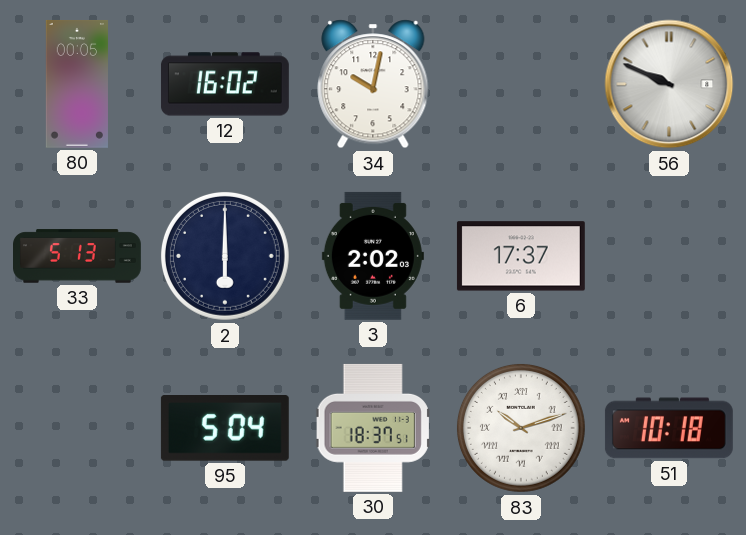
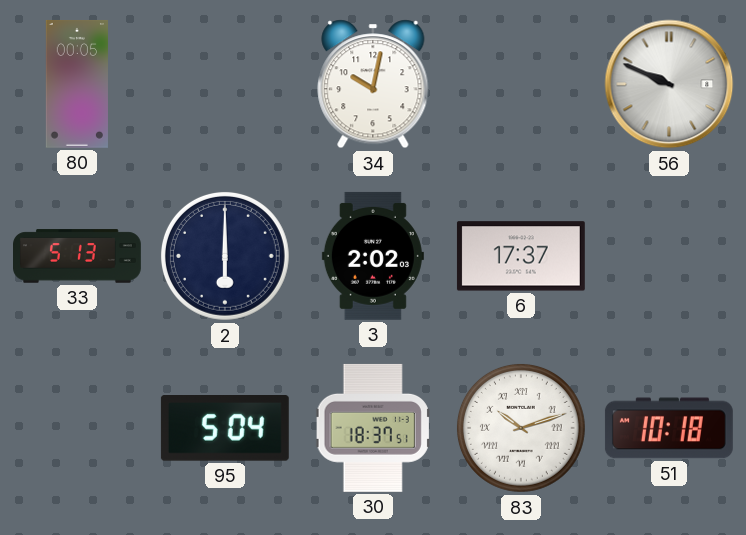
12: 16:02 -> none (225, 84)
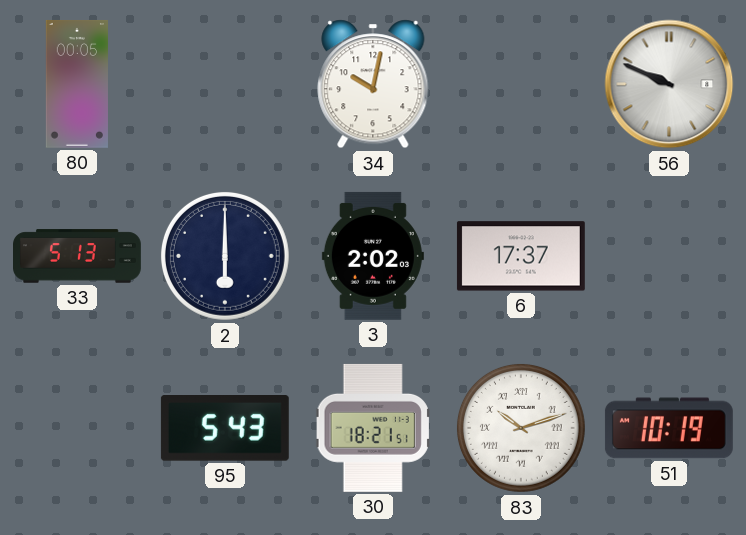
95: 5:04 -> 5:43 (225, 429)
30: 18:37 -> 18:21 (373, 428)
51: 10:18 -> 10:19 (669, 428)
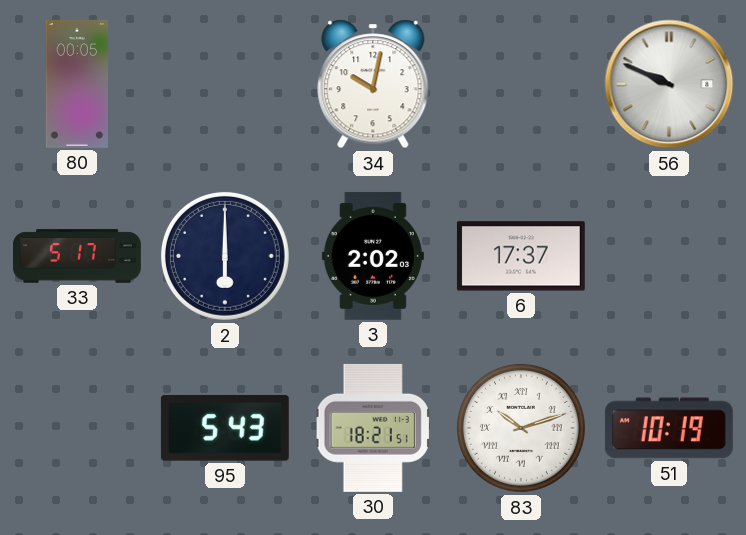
33: 5:13 -> 5:17 (78, 256)
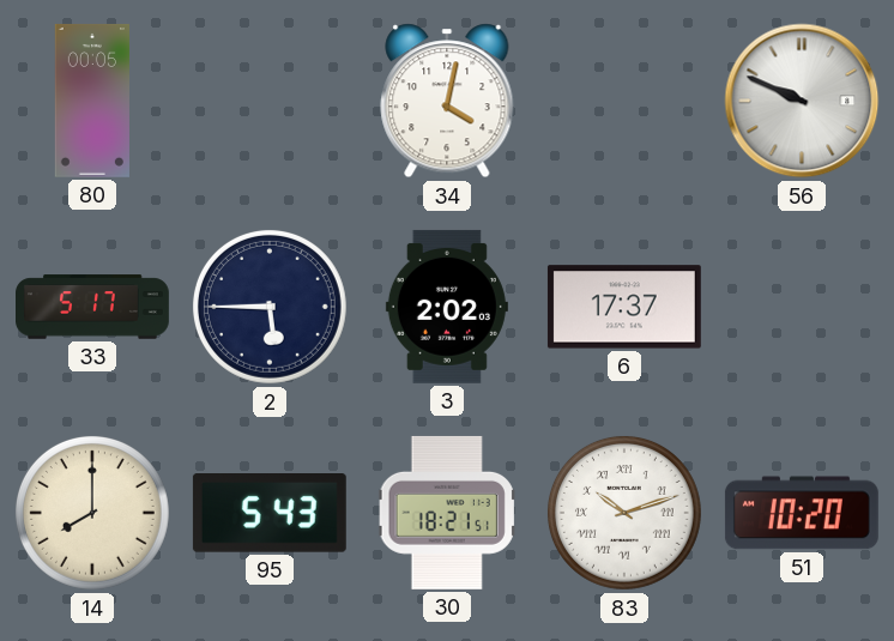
34: 10:02 -> 4:02 (447, 101)
2: 6:00 -> 5:45 (270, 307)
14: none -> 8:00 (92, 513)
51: 10:19 -> 10:20 (802, 513)
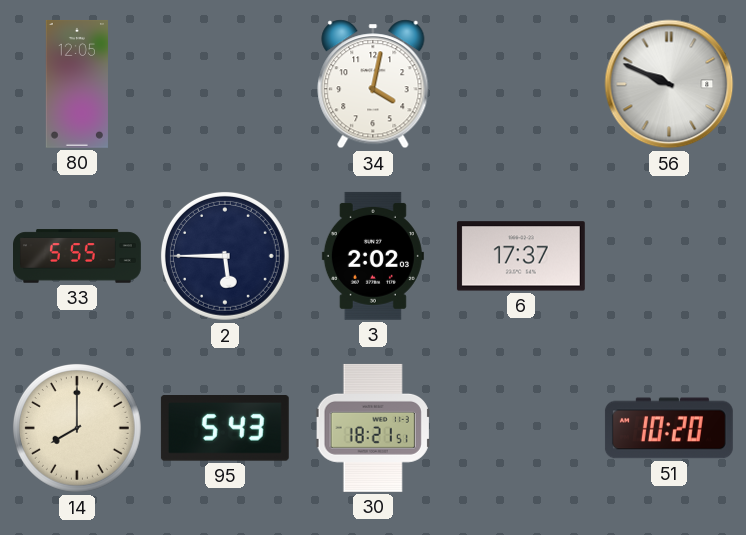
80: 00:05 -> 12:05 (77, 84)
33: 5:17 -> 5:55 (78, 256)
83: 10:12 -> none (624, 513)
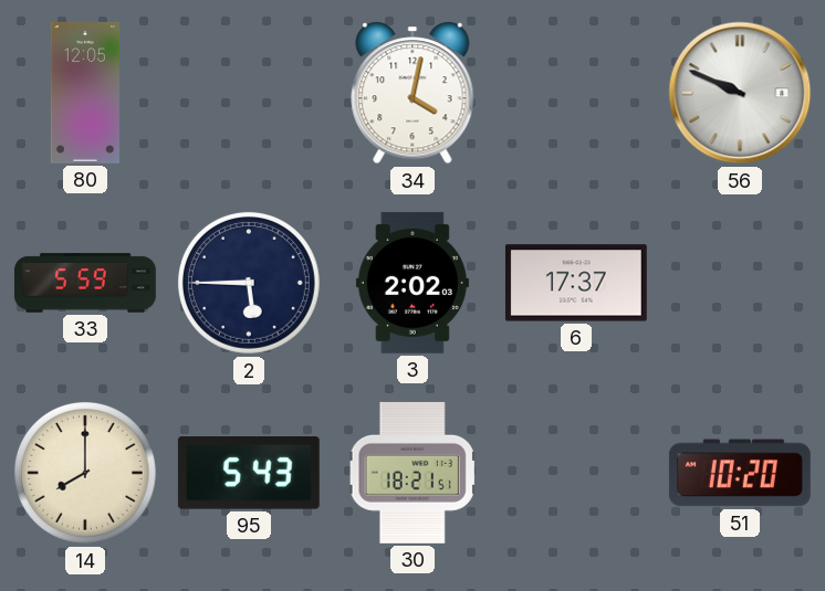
33: 5:55 -> 5:59 (86, 283)
